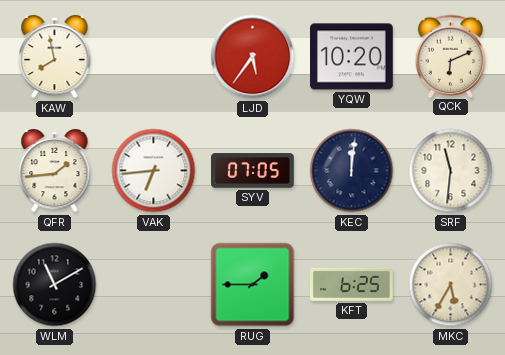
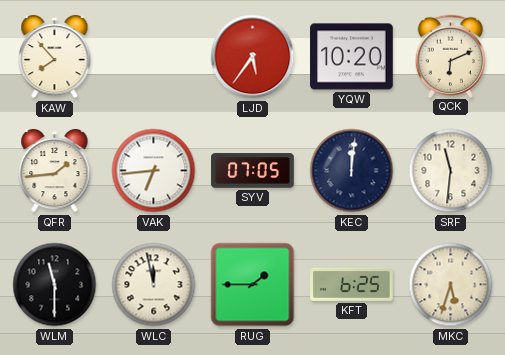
KAW: 7:58 -> 7:53 (55, 57)
WLM: 11:10 -> 11:30 (55, 285)
WLC: none -> 11:58 (154, 285)
MKC: 5:35 -> 5:33 (451, 285)
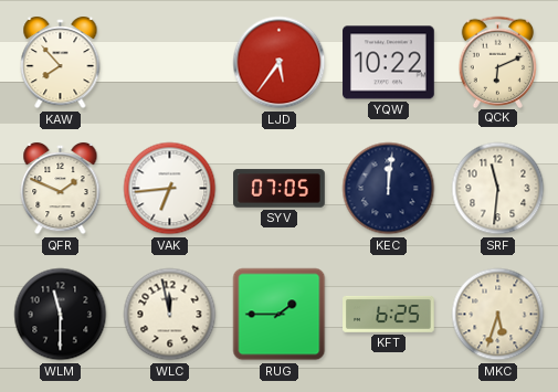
YQW: 10:20 -> 10:22 (389, 63)
QFR: 1:44 -> 1:49 (61, 189)
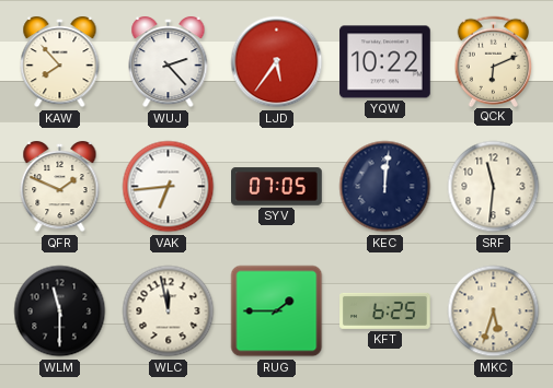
WUJ: none -> 2:23 (169, 62)
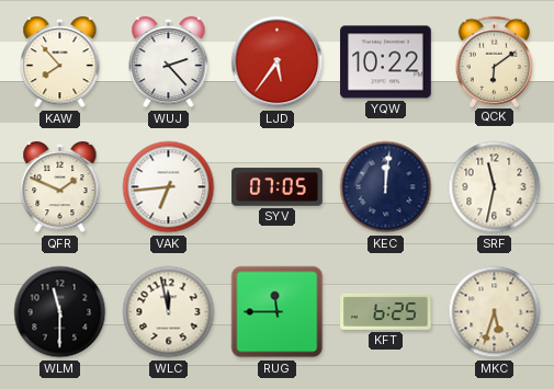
QCK: 6:11 -> 6:09 (495, 61)
SRF: 11:31 -> 11:32 (495, 187)
RUG: 1:45 -> 11:45 (278, 312)
